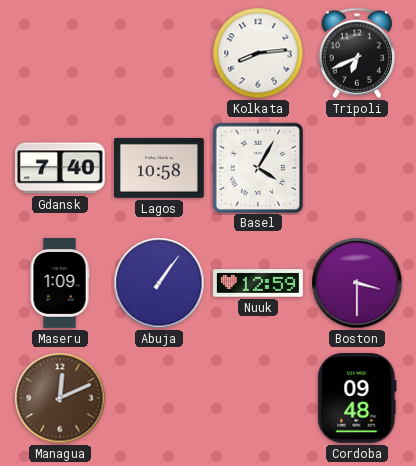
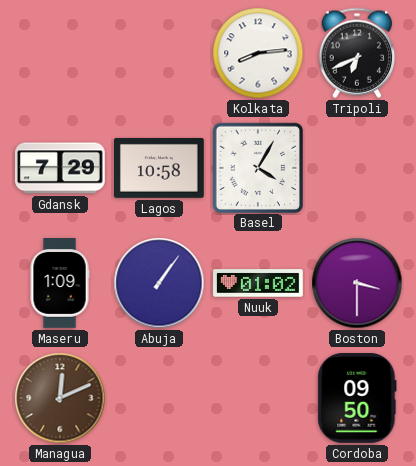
Gdansk: 7:40 -> 7:29 (61, 168)
Nuuk: 12:59 -> 01:02 (258, 283)
Cordoba: 09:48 -> 09:50 (357, 399)
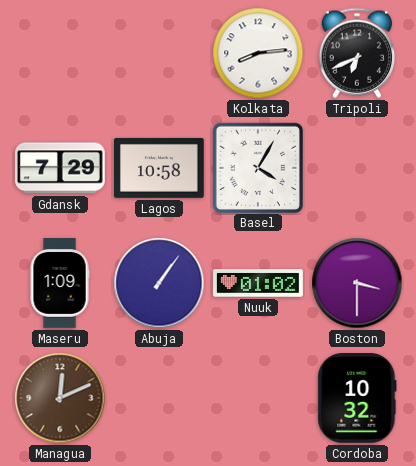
Cordoba: 09:50 -> 10:32 (357, 399)
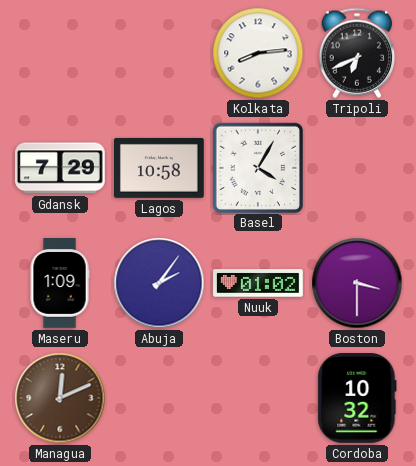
Abuja: 1:06 -> 2:06 (159, 283)
